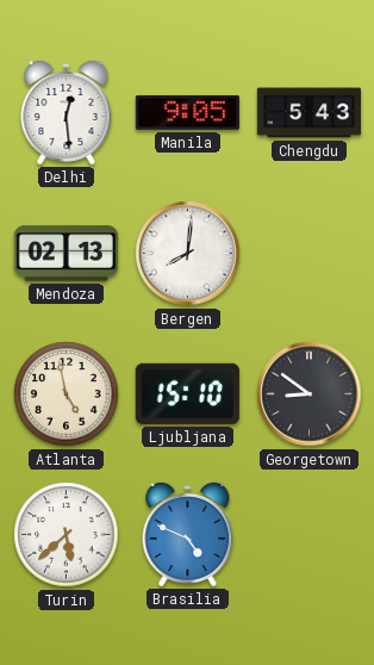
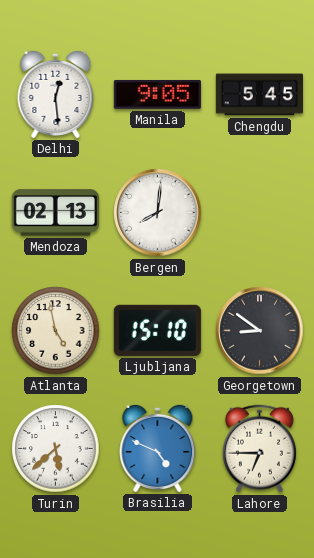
Chengdu: 5:43 -> 5:45 (259, 95)
Lahore: none -> 6:45 (259, 449)
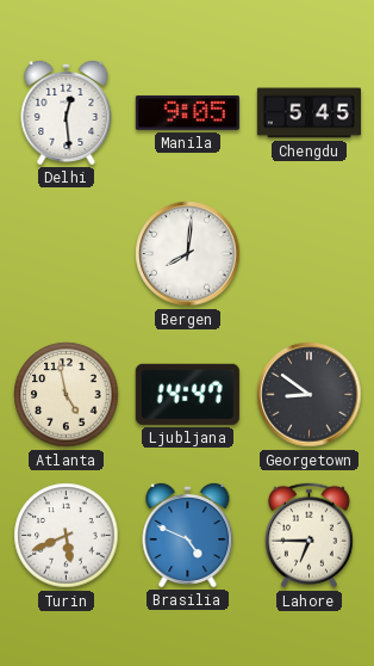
Mendoza: 02:13 -> none (55, 213)
Ljubljana: 15:10 -> 14:47 (187, 394)
Turin: 5:38 -> 5:41 (67, 536)
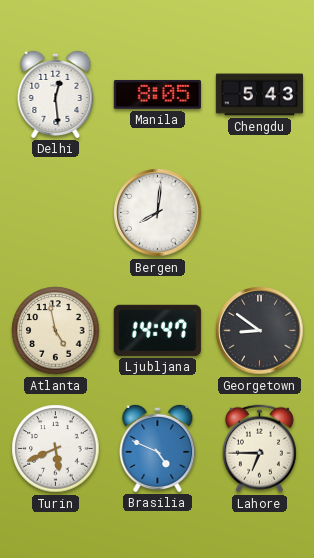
Manila: 9:05 -> 8:05 (157, 95)
Chengdu: 5:45 -> 5:43 (259, 95)
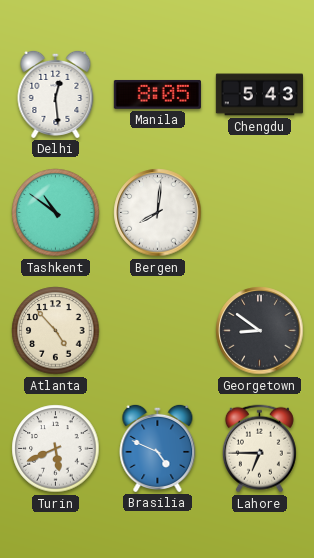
Tashkent: none -> 10:51 (56, 213)
Atlanta: 4:58 -> 4:53 (56, 331)
Ljubljana: 14:47 -> none (157, 330)
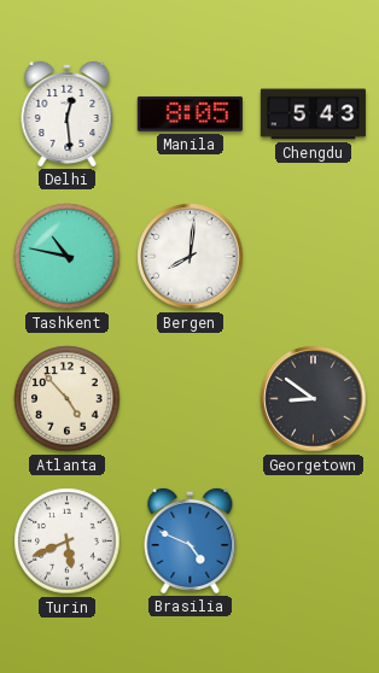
Tashkent: 10:51 -> 10:47 (68, 257)
Lahore: 6:45 -> none (259, 449)
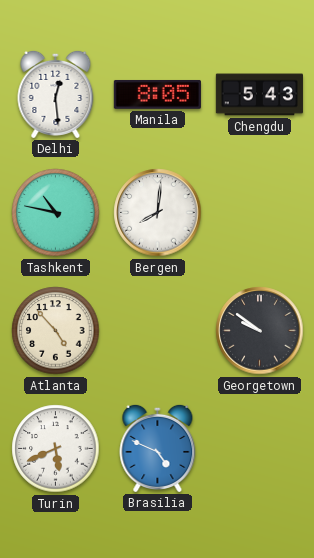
Georgetown: 8:51 -> 9:51 (260, 331)
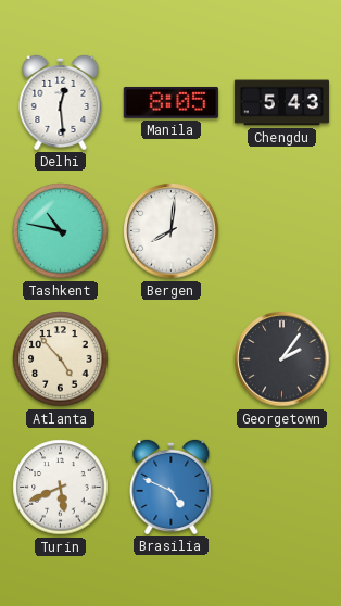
Georgetown: 9:51 -> 2:06 (282, 359)
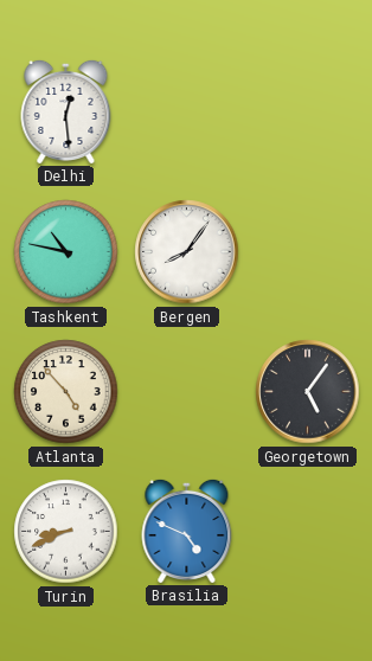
Manila: 8:05 -> none (171, 103)
Chengdu: 5:43 -> none (281, 103)
Bergen: 8:01 -> 8:06 (187, 252)
Georgetown: 2:06 -> 5:06 (308, 392)
Turin: 5:41 -> 8:41 (66, 532)
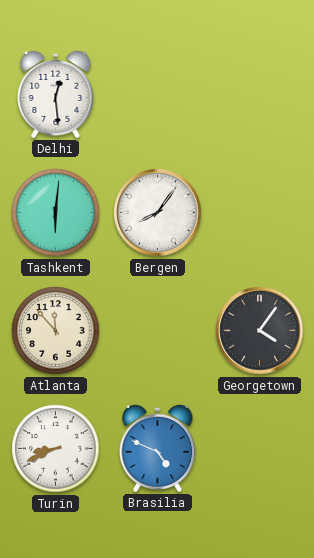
Tashkent: 10:47 -> 6:01 (56, 213)
Atlanta: 4:53 -> 11:53 (56, 331)
Georgetown: 5:06 -> 4:06 (260, 331)
